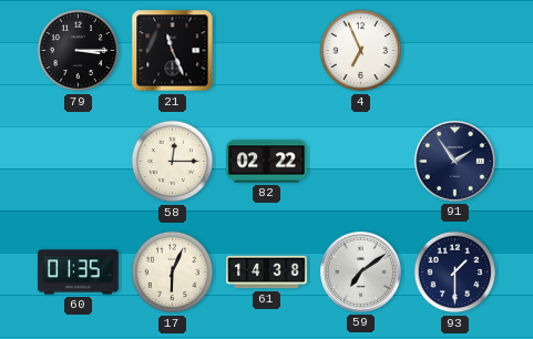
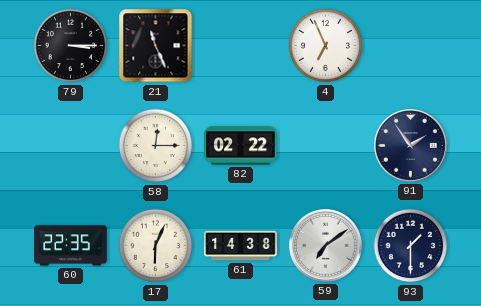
60: 01:35 -> 22:35 (71, 246)
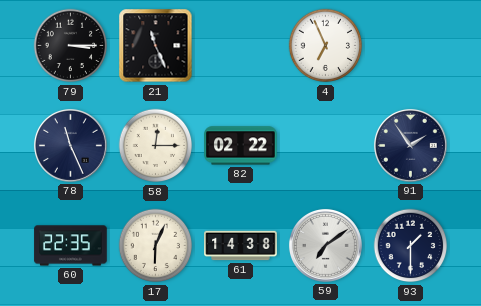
78: none -> 11:26 (71, 146)
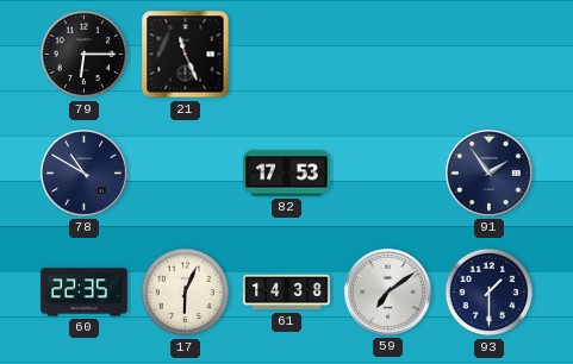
79: 3:15 -> 6:15 (85, 55)
4: 6:56 -> none (326, 46)
78: 11:26 -> 10:50 (85, 174)
58: 12:15 -> none (156, 146)
82: 02:22 -> 17:53 (287, 174)
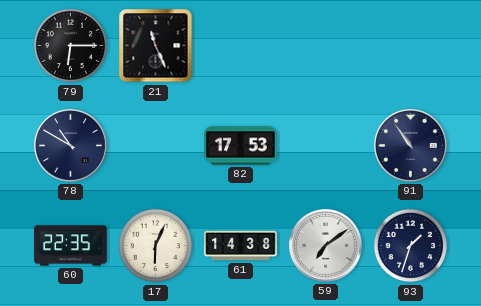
91: 1:54 -> 10:54 (411, 146)
93: 1:30 -> 1:33 (411, 246)
